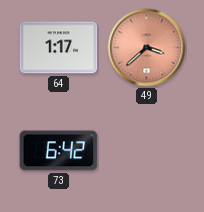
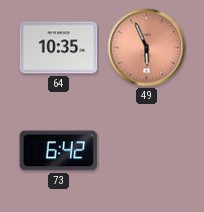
64: 1:17 -> 10:35 (59, 48)
49: 3:38 -> 5:56 (147, 48)
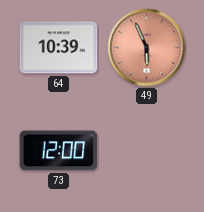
64: 10:35 -> 10:39 (59, 48)
73: 6:42 -> 12:00 (59, 151)
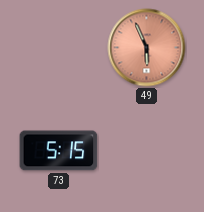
64: 10:39 -> none (59, 48)
73: 12:00 -> 5:15 (59, 151)
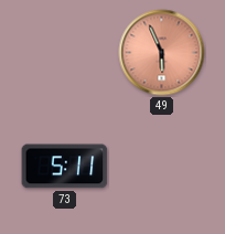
73: 5:15 -> 5:11 (65, 167)
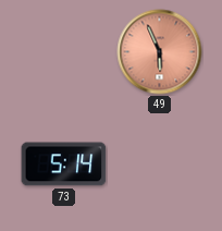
73: 5:11 -> 5:14 (64, 165)
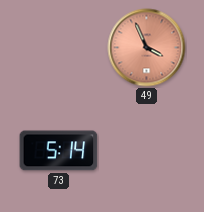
49: 5:56 -> 3:56 (147, 48)
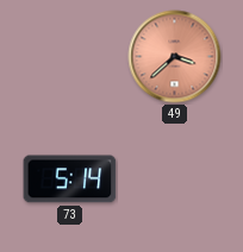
49: 3:56 -> 3:38 (175, 57)
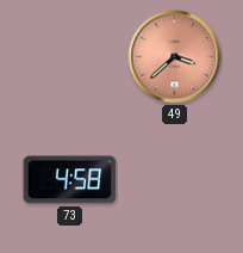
73: 5:14 -> 4:58 (70, 180)
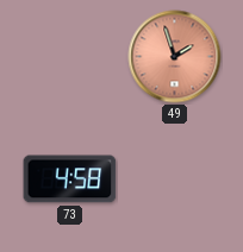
49: 3:38 -> 1:57 (175, 57)
